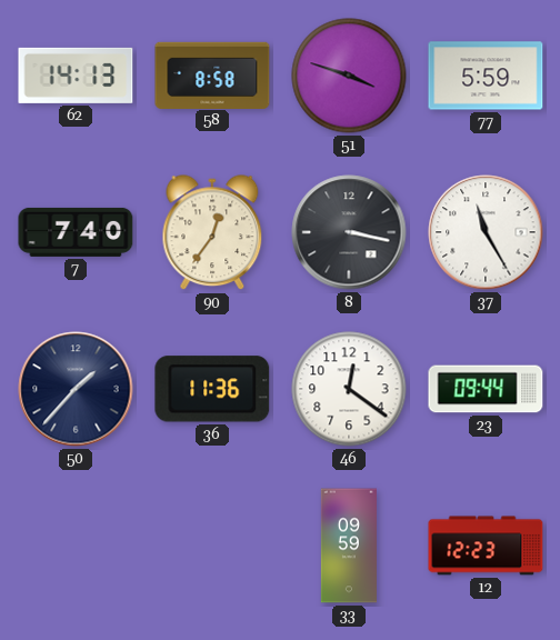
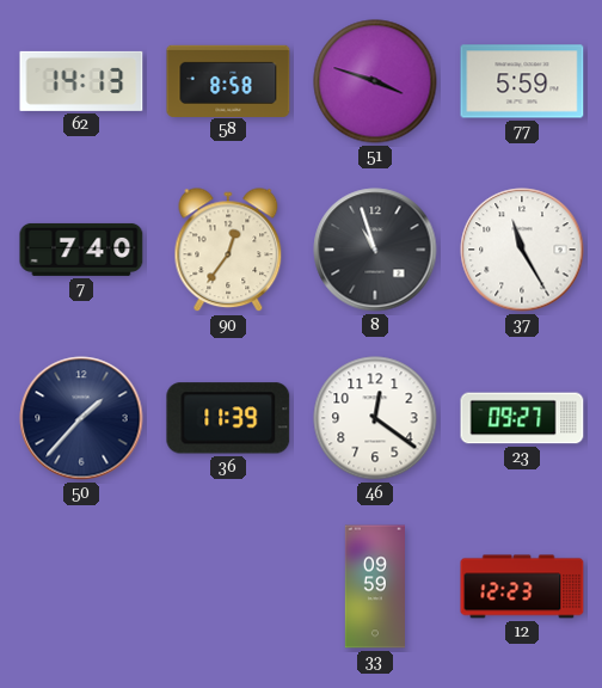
8: 3:17 -> 10:57 (375, 250)
36: 11:36 -> 11:39 (228, 418)
23: 09:44 -> 09:27 (522, 418)
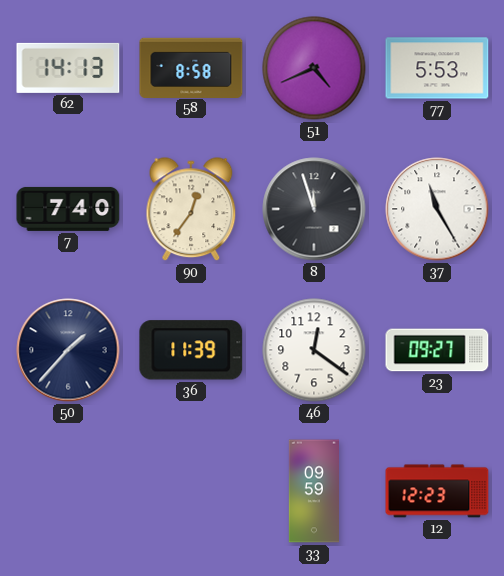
51: 3:48 -> 4:41 (314, 68)
77: 5:59 -> 5:53 (437, 68)
8: 10:57 -> 11:57 (314, 209)
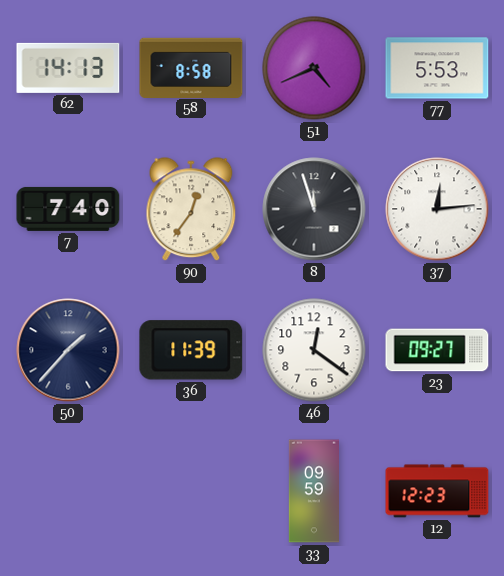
37: 11:25 -> 12:14 (437, 209)
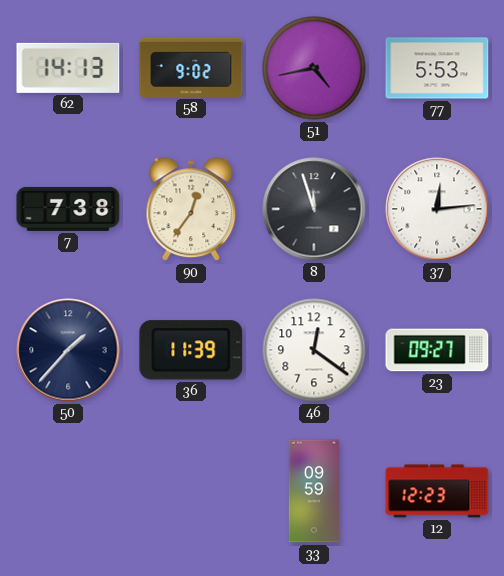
58: 8:58 -> 9:02 (191, 67)
51: 4:41 -> 4:43 (314, 68)
7: 7:40 -> 7:38 (68, 209)
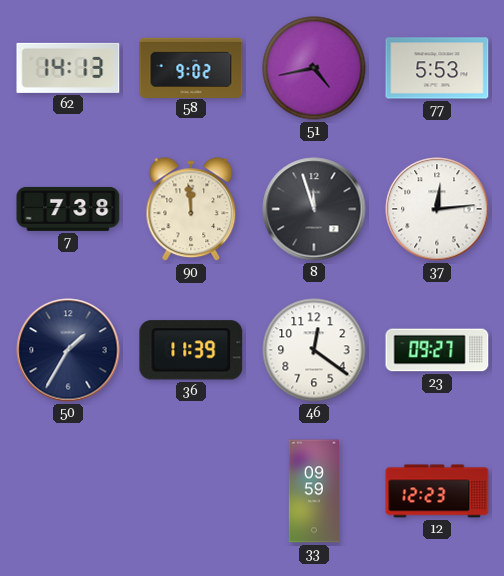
90: 12:36 -> 11:59 (191, 210)
50: 1:37 -> 1:35 (68, 350)
